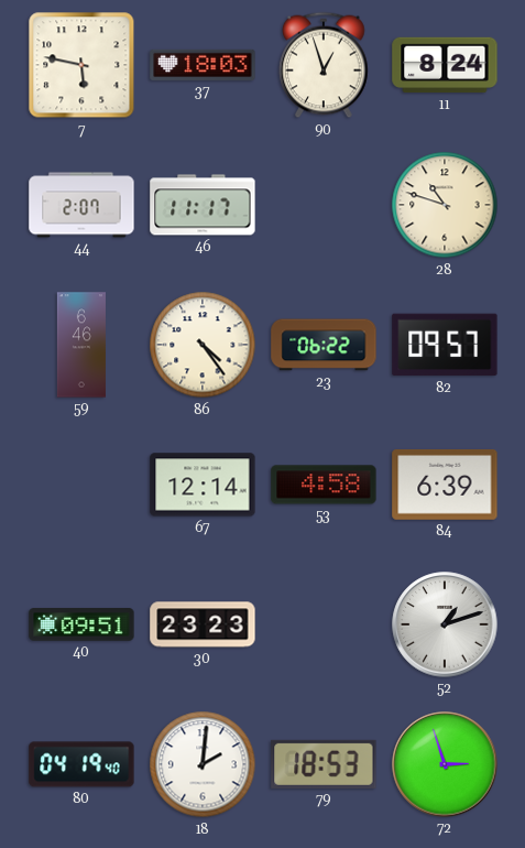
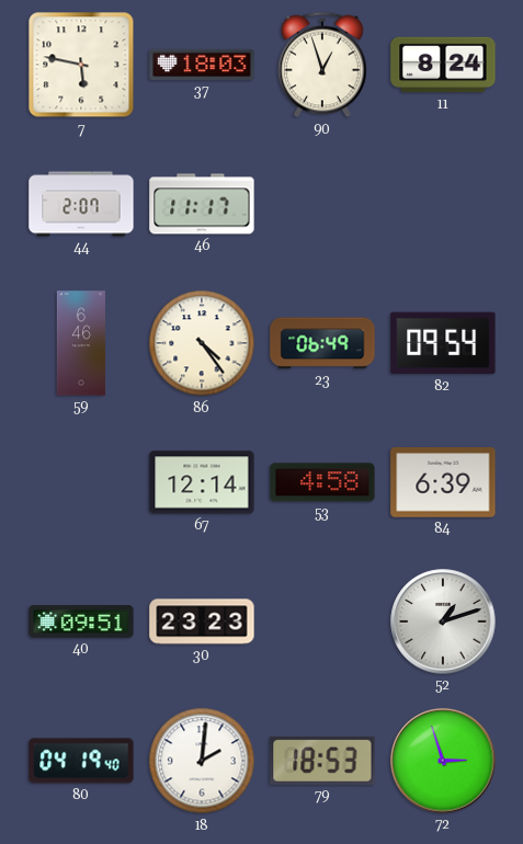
28: 10:48 -> none (445, 205)
23: 06:22 -> 06:49 (322, 343)
82: 09:57 -> 09:54 (443, 343)
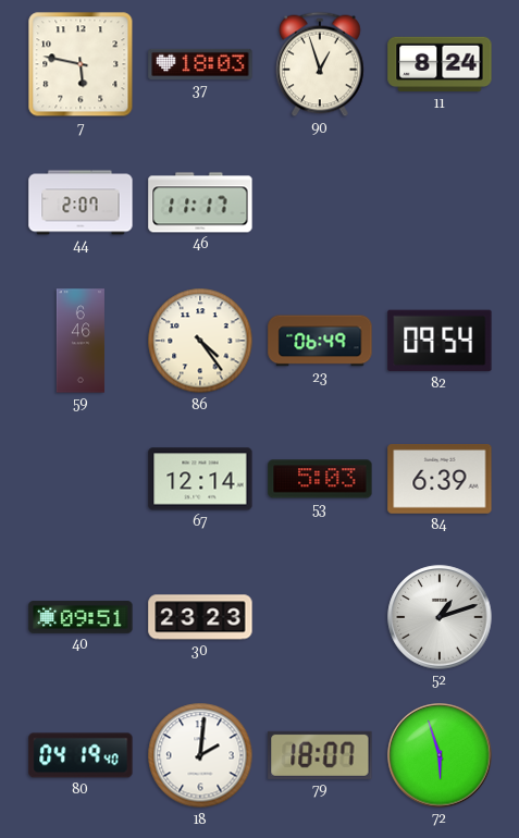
53: 4:58 -> 5:03 (320, 479)
79: 18:53 -> 18:07 (320, 755)
72: 2:57 -> 5:57 (440, 755)
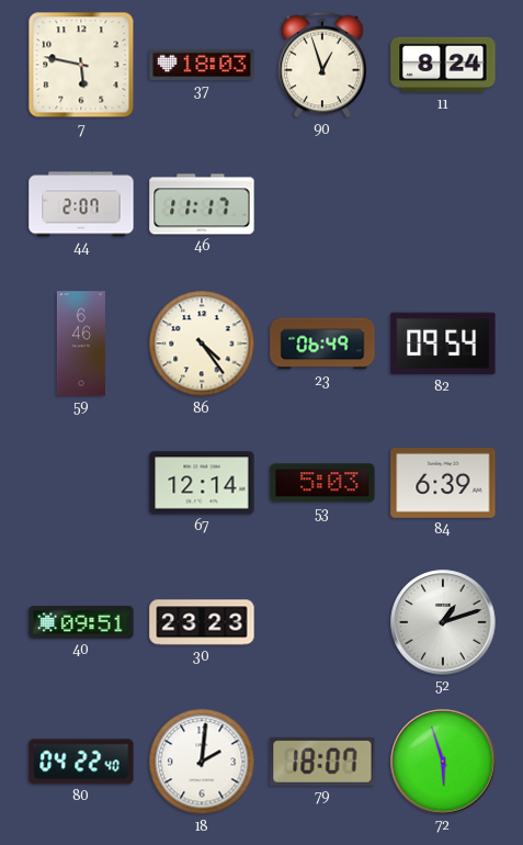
80: 04:19 -> 04:22 (81, 762)
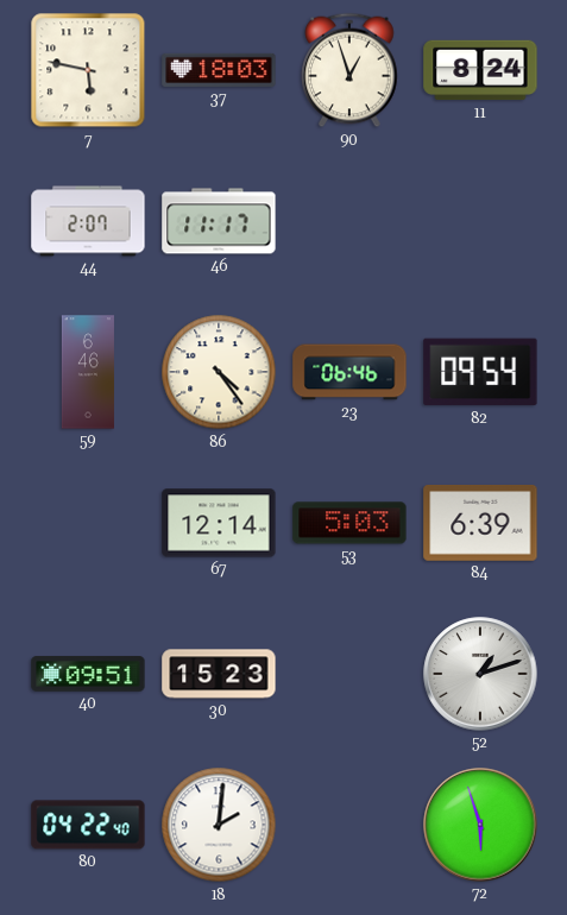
23: 06:49 -> 06:46 (349, 372)
30: 23:23 -> 15:23 (219, 674)
79: 18:07 -> none (322, 762)
